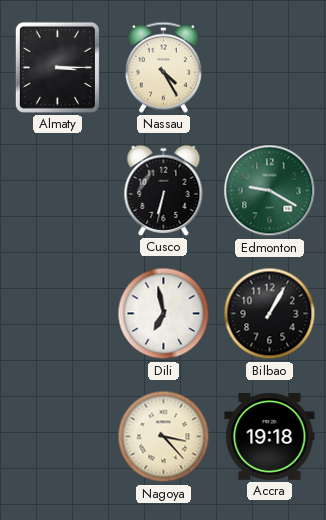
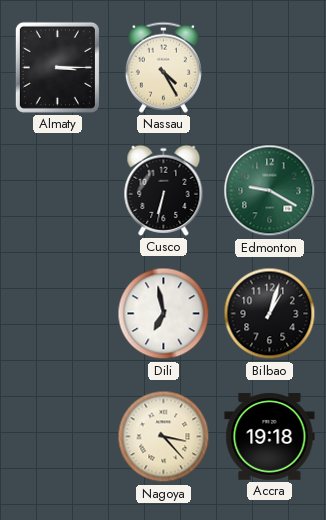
Bilbao: 1:05 -> 1:03 (270, 314)
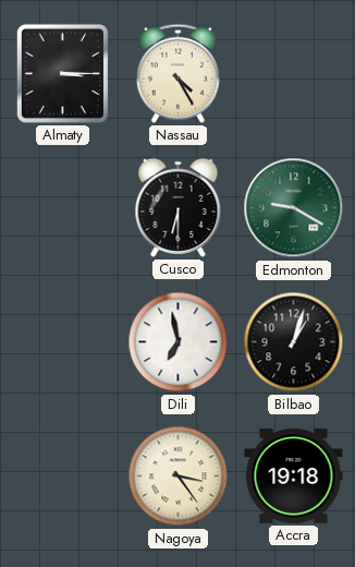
Cusco: 6:32 -> 6:30 (179, 207)
Nagoya: 3:23 -> 3:24 (179, 476)
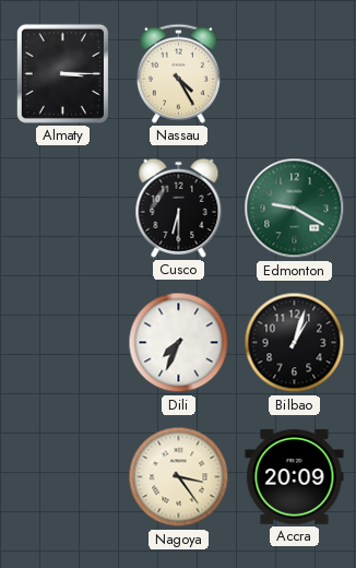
Dili: 6:58 -> 7:34 (179, 343)
Accra: 19:18 -> 20:09 (295, 477)
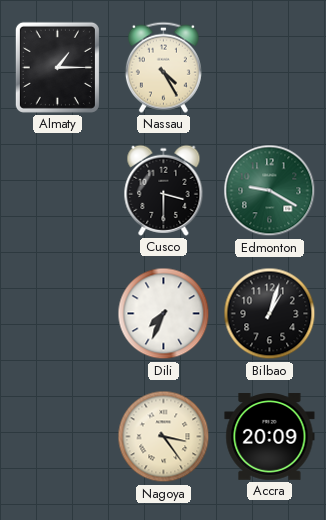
Almaty: 3:15 -> 1:15 (57, 67)
Cusco: 6:30 -> 3:30 (164, 190)
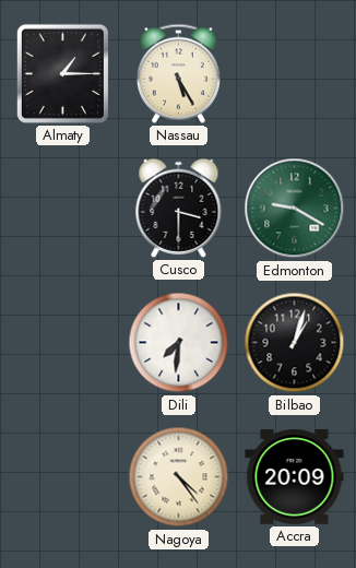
Nassau: 4:25 -> 5:25 (178, 73)
Dili: 7:34 -> 7:31 (179, 343)
Nagoya: 3:24 -> 4:24 (179, 477)
